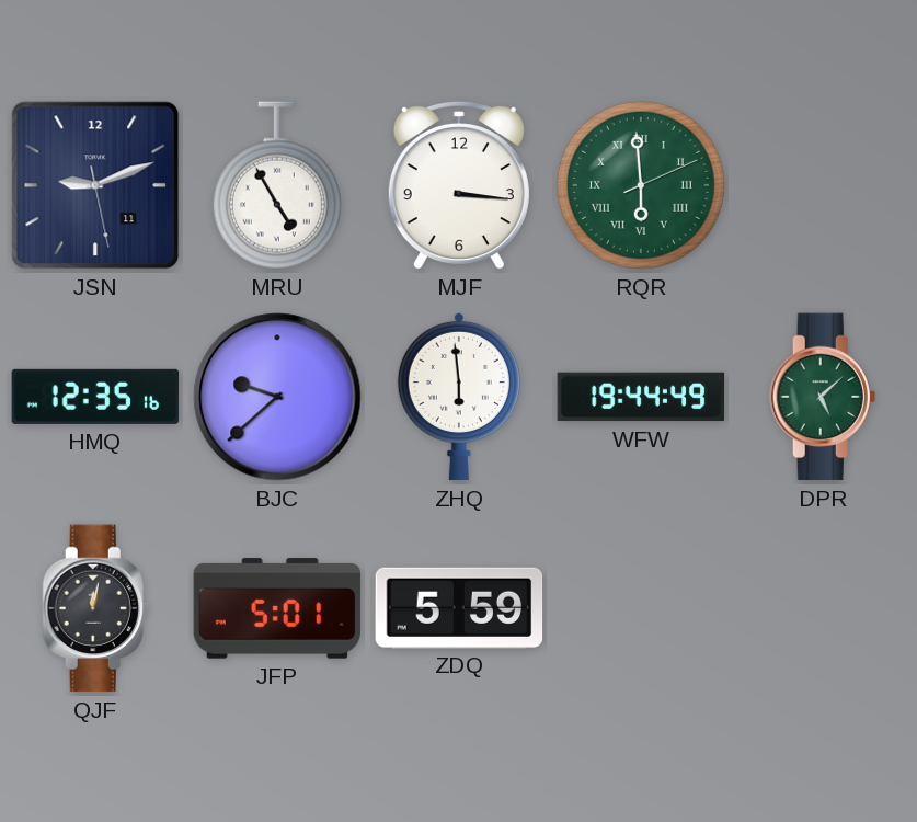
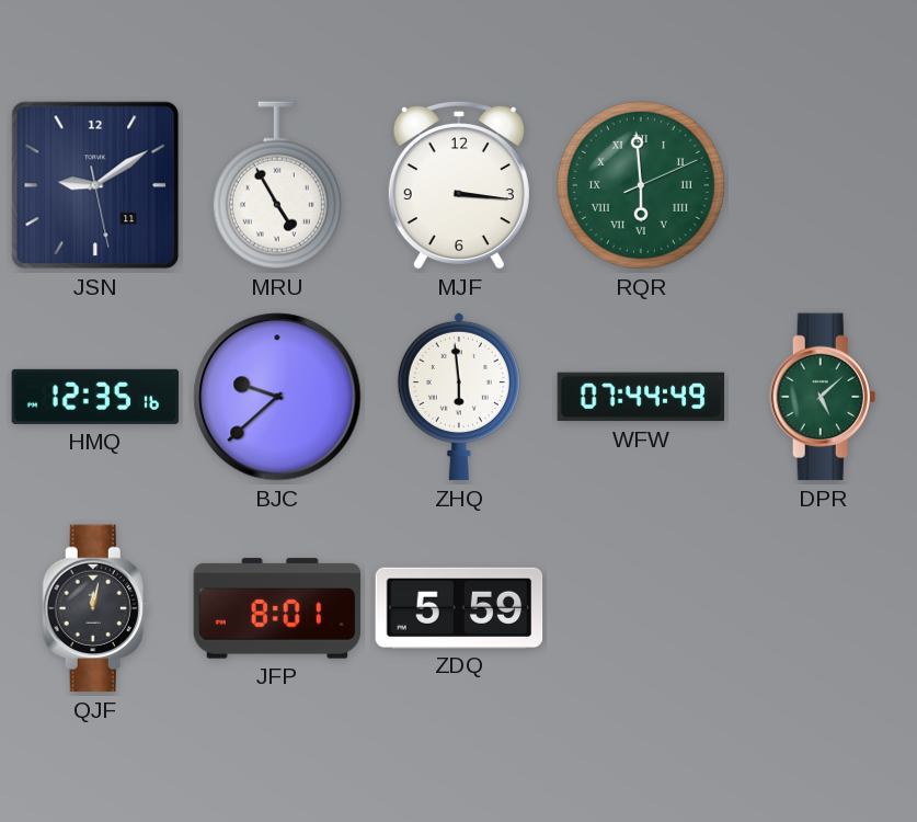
JSN: 9:11 -> 9:09 (95, 185)
WFW: 19:44 -> 07:44 (641, 397)
JFP: 5:01 -> 8:01 (277, 608)
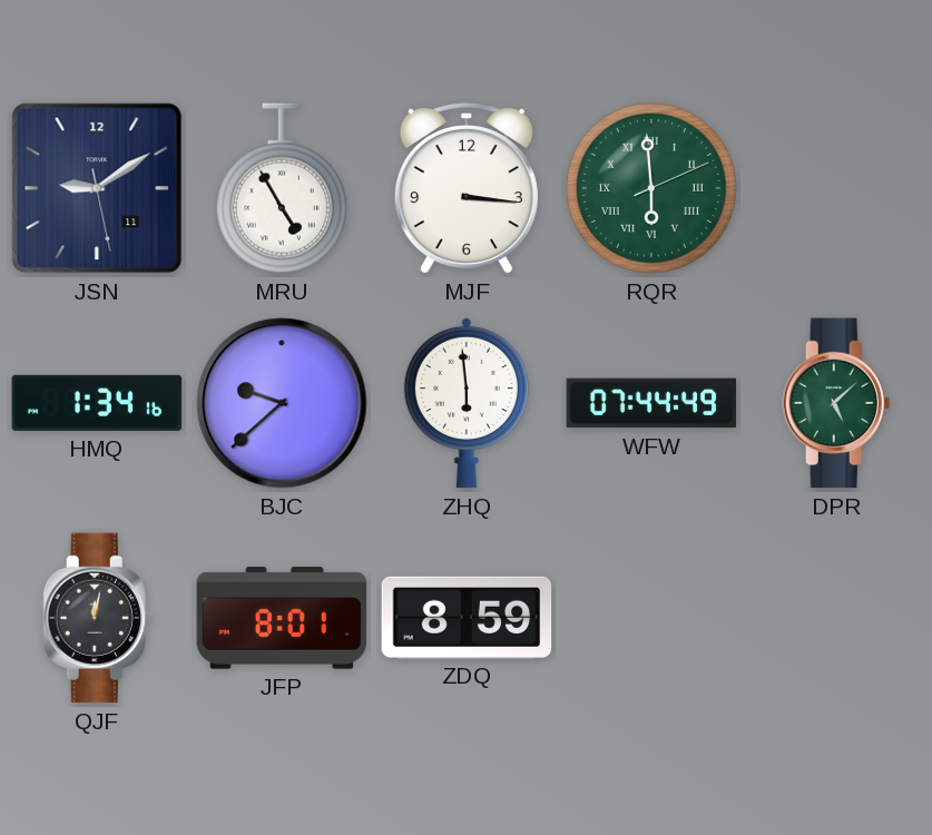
HMQ: 12:35 -> 1:34 (97, 403)
ZDQ: 5:59 -> 8:59 (467, 617)
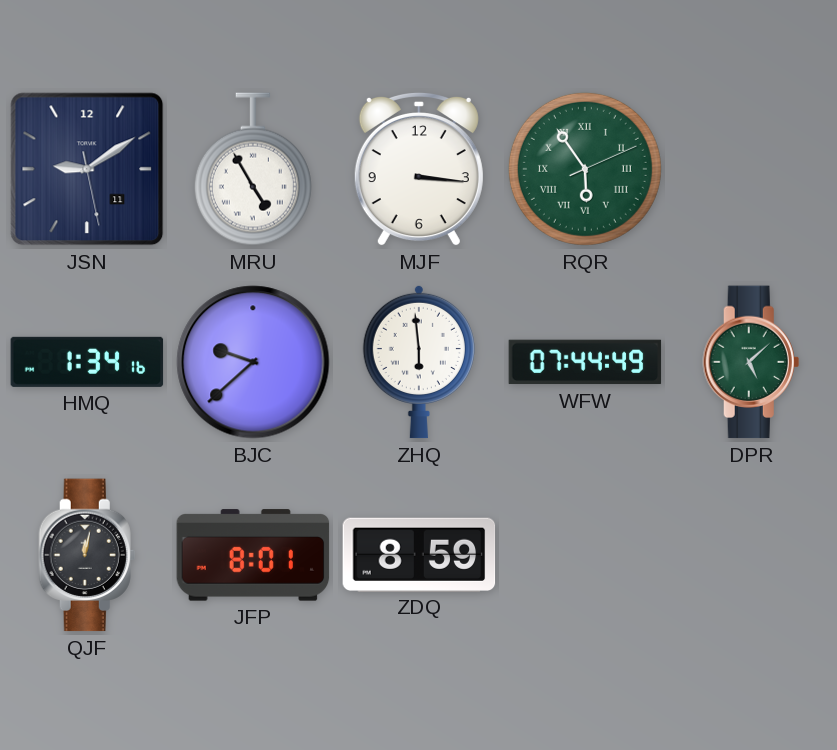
RQR: 5:59 -> 5:54 (585, 169)
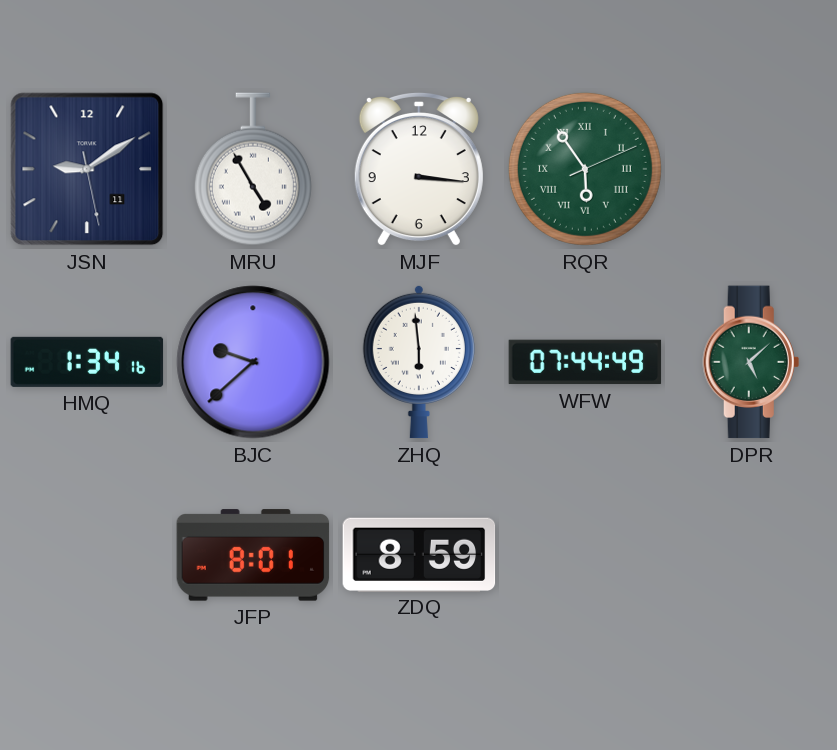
QJF: 12:02 -> none (87, 555)
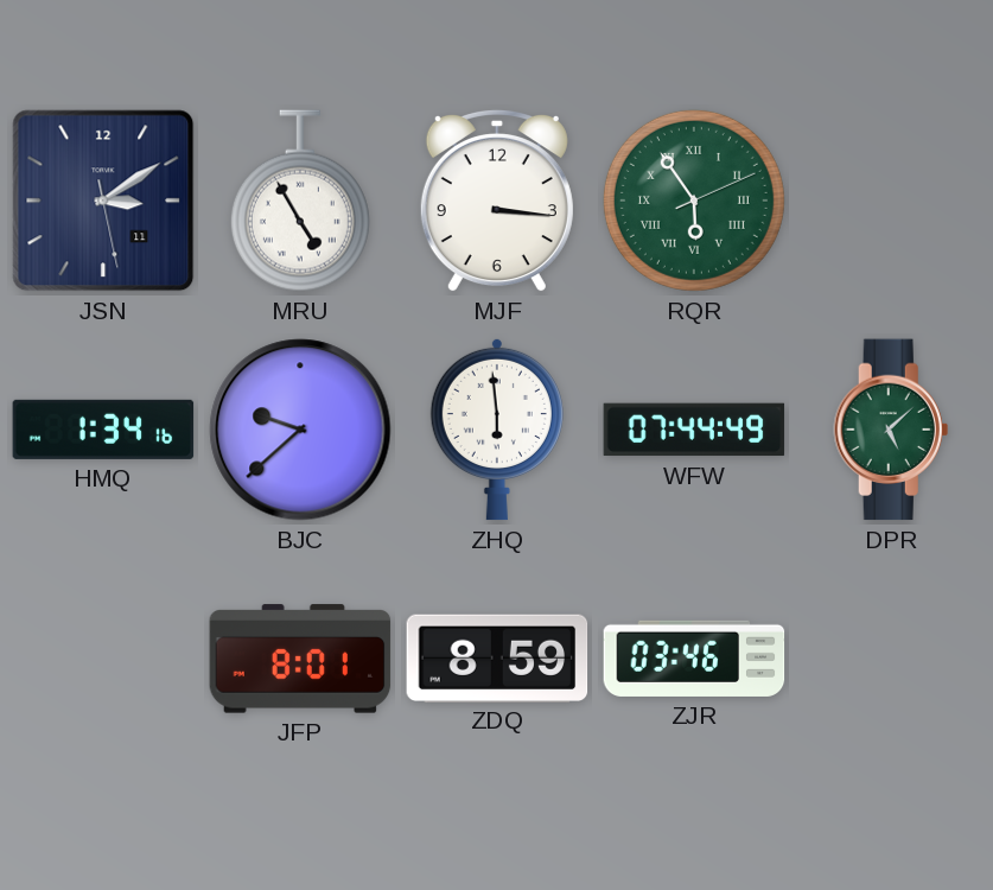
JSN: 9:09 -> 3:09 (103, 201)
ZJR: none -> 03:46 (694, 659)
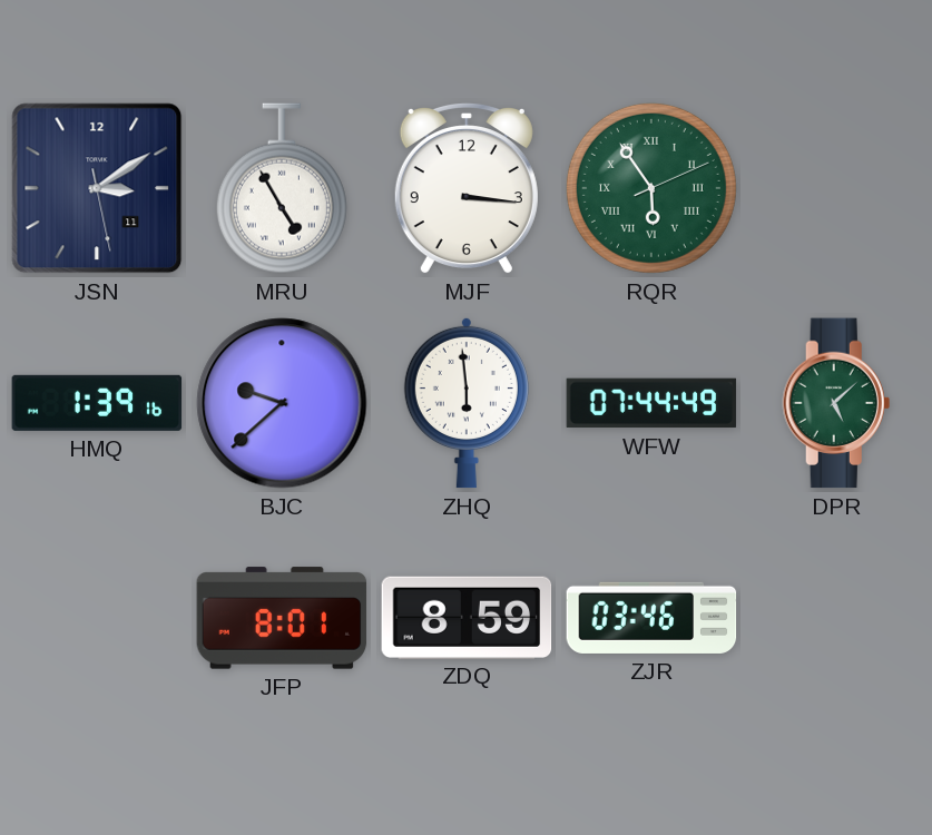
HMQ: 1:34 -> 1:39 (97, 403)
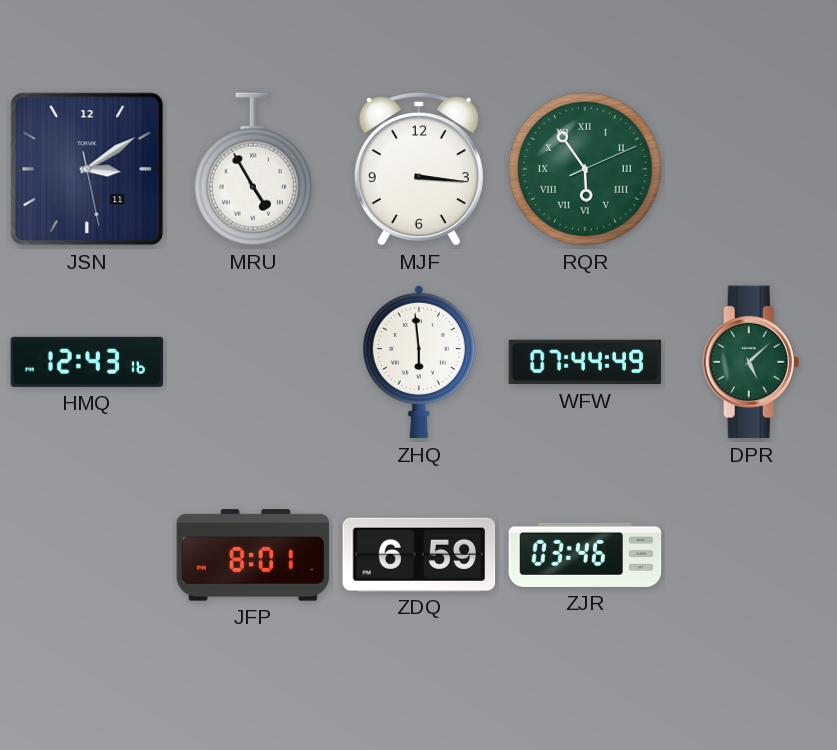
HMQ: 1:39 -> 12:43 (87, 362)
BJC: 9:38 -> none (282, 403)
ZDQ: 8:59 -> 6:59 (419, 554)
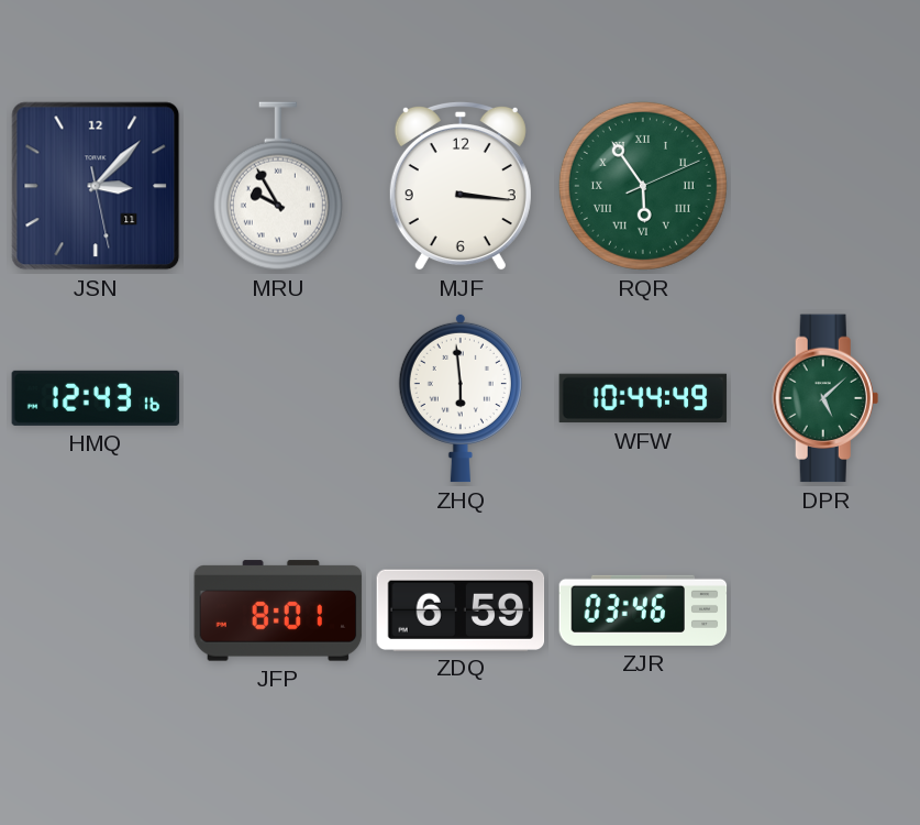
JSN: 3:09 -> 3:07 (96, 186)
MRU: 4:55 -> 9:55 (278, 186)
WFW: 07:44 -> 10:44 (643, 398)
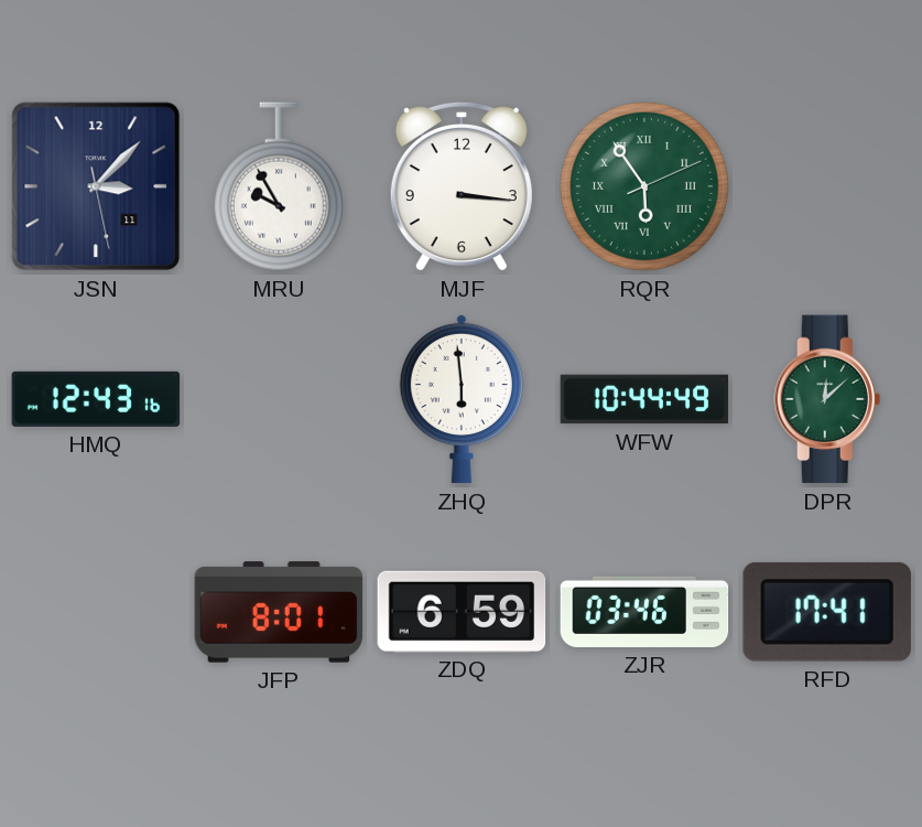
DPR: 5:08 -> 12:08 (827, 399)
RFD: none -> 17:41 (827, 612)
